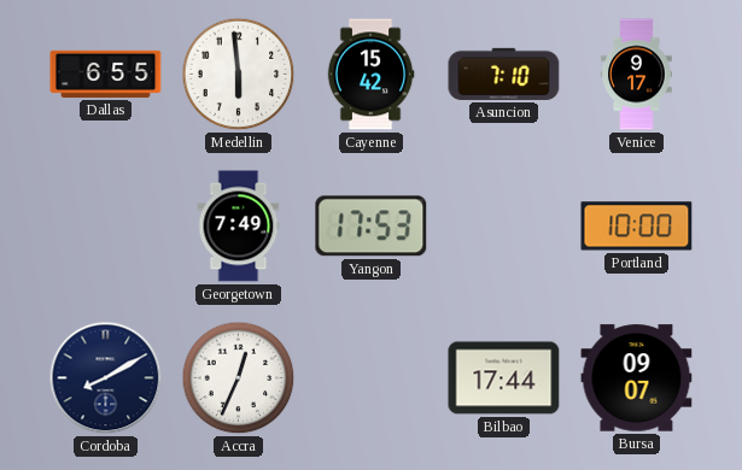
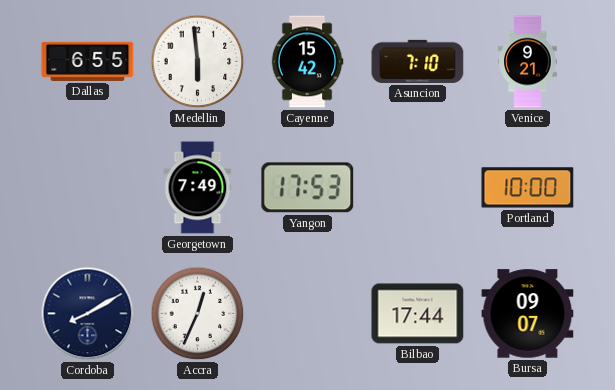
Venice: 9:17 -> 9:21 (528, 62)
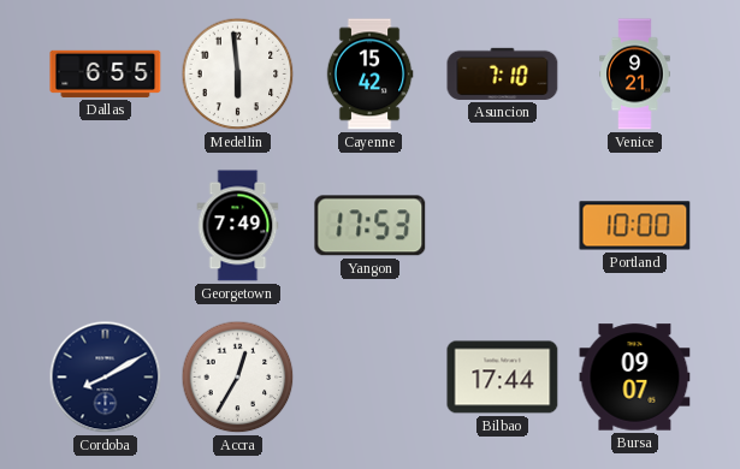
Accra: 12:34 -> 12:35 (238, 378)
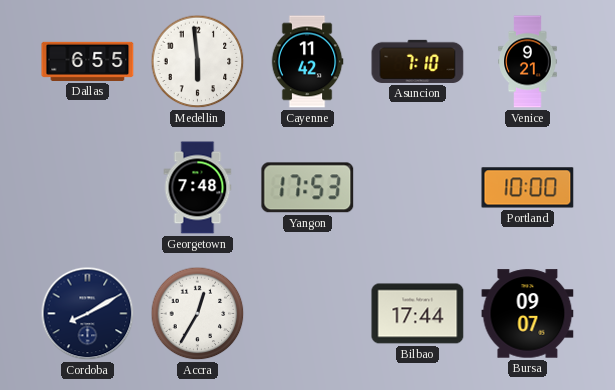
Cayenne: 15:42 -> 11:42 (307, 62)
Georgetown: 7:49 -> 7:48 (198, 188)
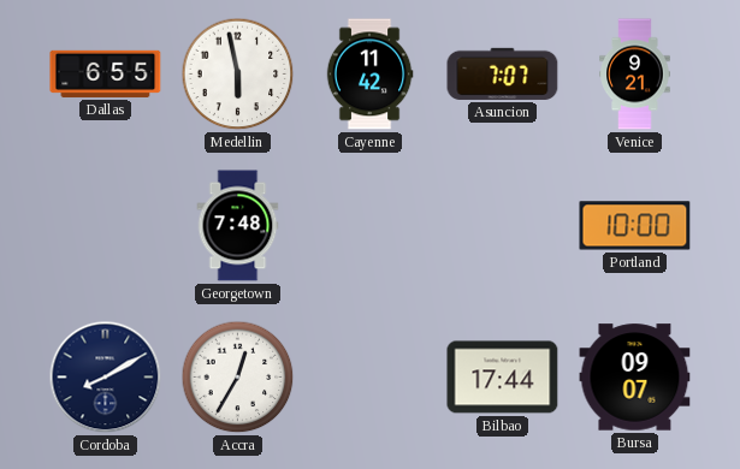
Medellin: 5:59 -> 5:58 (238, 75)
Asuncion: 7:10 -> 7:07 (503, 73)
Yangon: 17:53 -> none (308, 188)
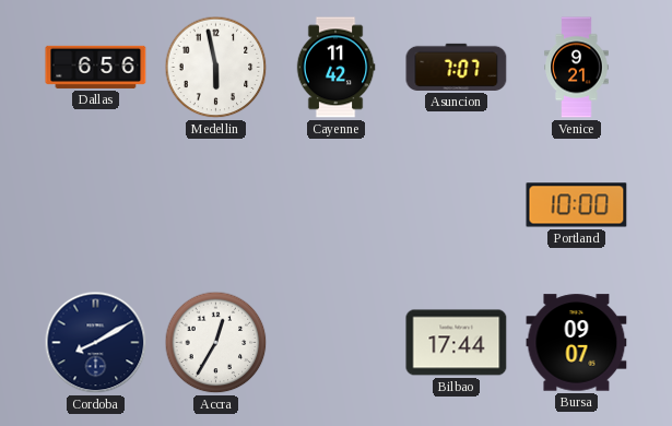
Dallas: 6:55 -> 6:56 (96, 67)
Georgetown: 7:48 -> none (238, 226)
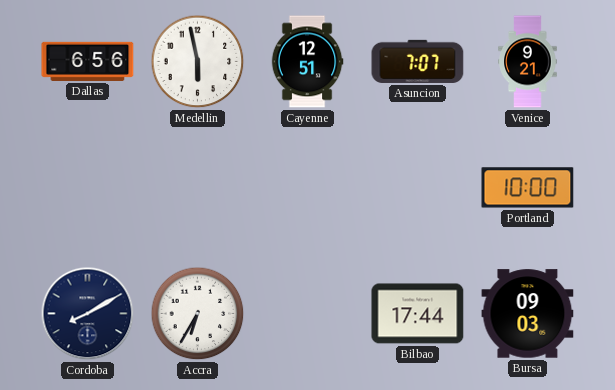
Cayenne: 11:42 -> 12:51 (307, 62)
Accra: 12:35 -> 6:35 (198, 314)
Bursa: 09:07 -> 09:03 (528, 314)
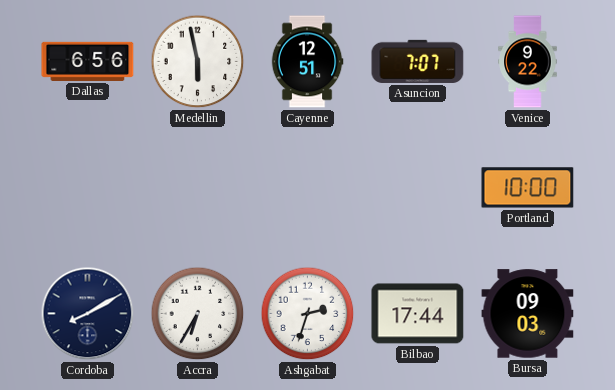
Venice: 9:21 -> 9:22 (528, 62)
Ashgabat: none -> 2:33 (308, 314)
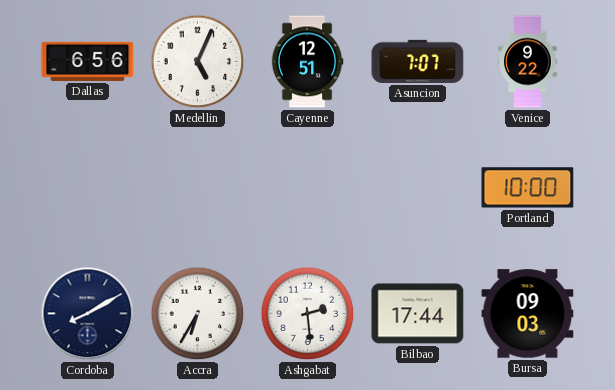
Medellin: 5:58 -> 5:04 (198, 62)
Ashgabat: 2:33 -> 2:29 (308, 314)
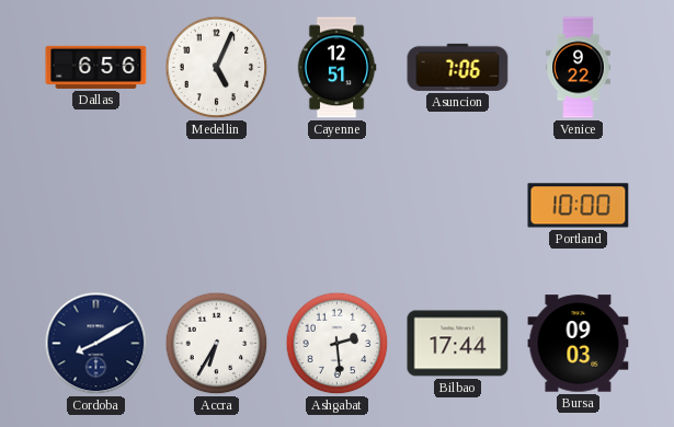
Asuncion: 7:07 -> 7:06 (458, 67)
